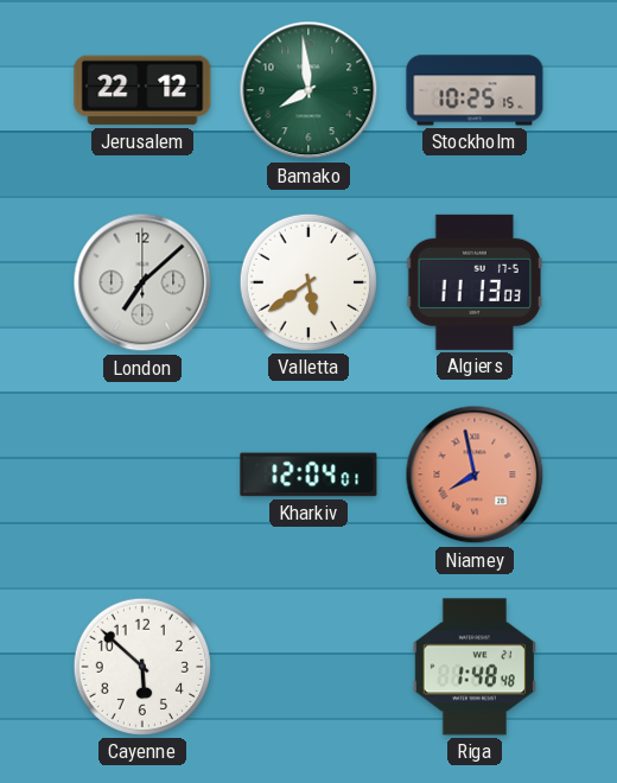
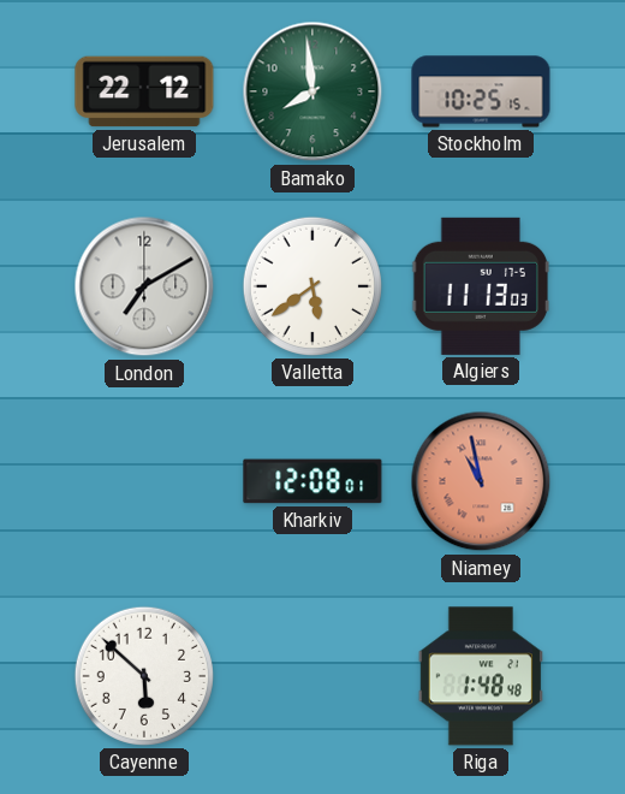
London: 7:08 -> 7:10 (144, 286)
Kharkiv: 12:04 -> 12:08 (312, 481)
Niamey: 7:58 -> 10:58 (481, 481)
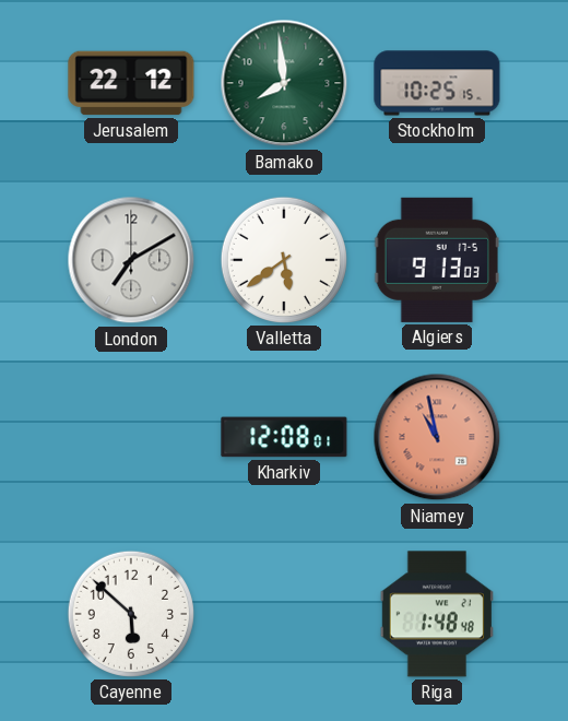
Algiers: 11:13 -> 9:13 (437, 260)
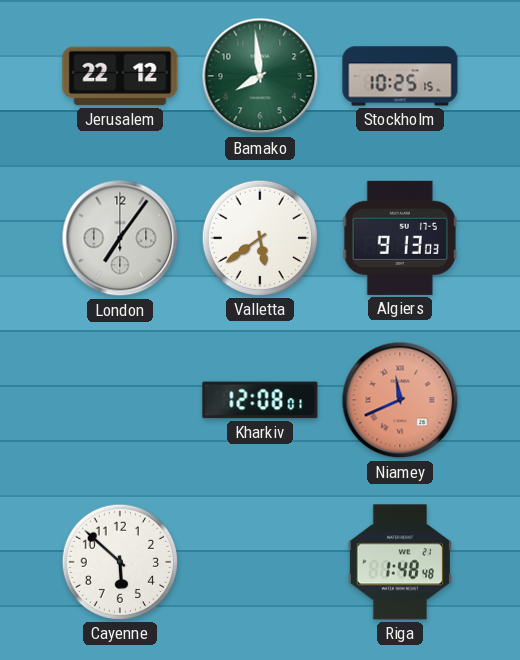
London: 7:10 -> 7:06 (120, 238)
Niamey: 10:58 -> 11:41 (400, 400)
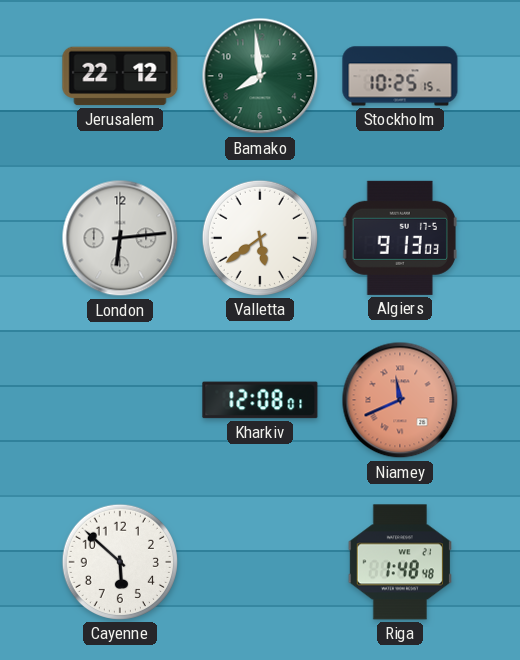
London: 7:06 -> 6:14 (120, 238)
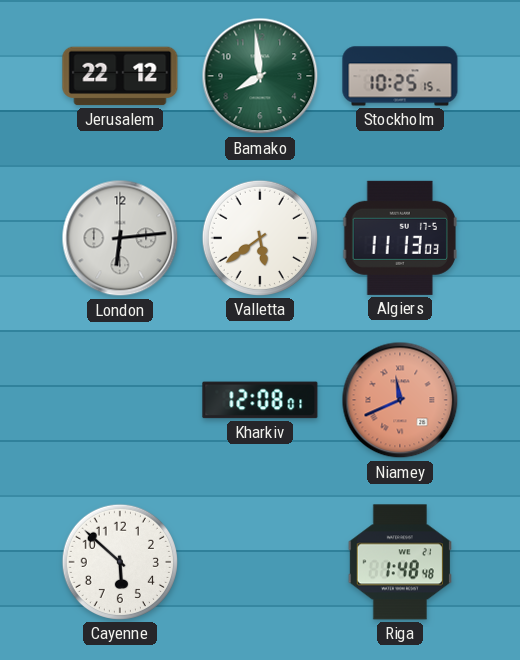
Algiers: 9:13 -> 11:13 (400, 238)
